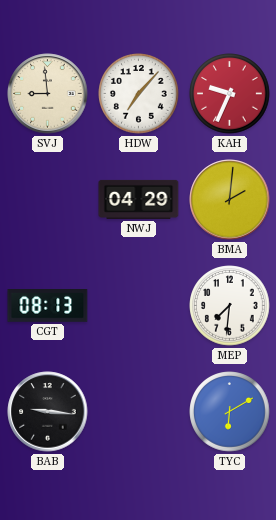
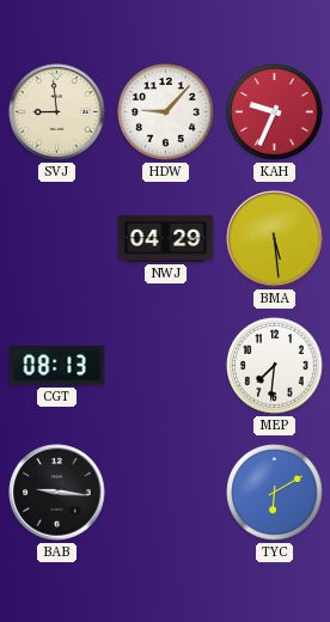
HDW: 7:07 -> 9:07 (166, 112)
BMA: 2:01 -> 5:29 (275, 239)
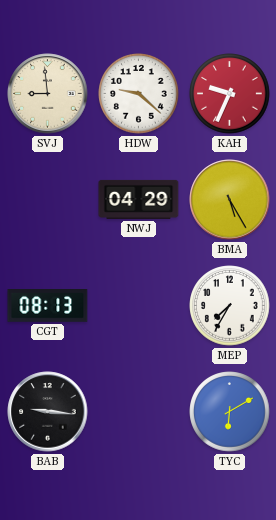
HDW: 9:07 -> 9:22 (139, 94)
BMA: 5:29 -> 5:25 (230, 200)
MEP: 7:31 -> 7:35 (230, 306)
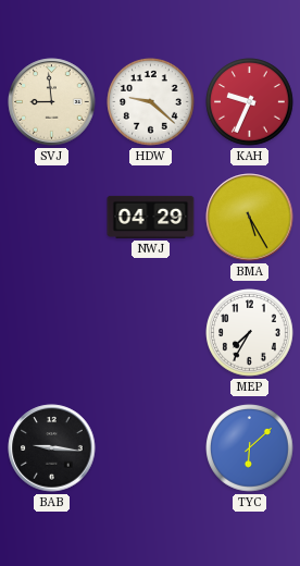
CGT: 08:13 -> none (48, 306)
TYC: 6:10 -> 6:08 (250, 448)
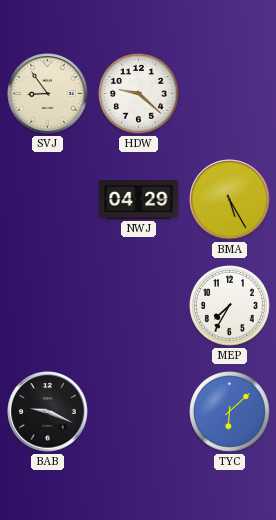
SVJ: 8:59 -> 8:54 (48, 94)
KAH: 9:34 -> none (250, 102)
BAB: 9:16 -> 9:19 (48, 412)
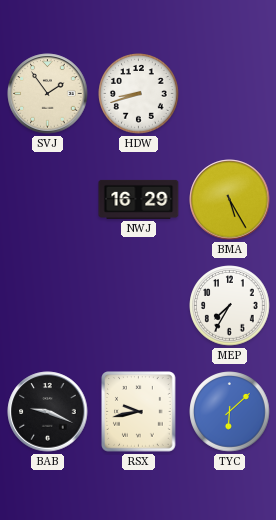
SVJ: 8:54 -> 1:54 (48, 94)
HDW: 9:22 -> 8:42 (139, 94)
NWJ: 04:29 -> 16:29 (139, 199)
RSX: none -> 9:43 (139, 412)
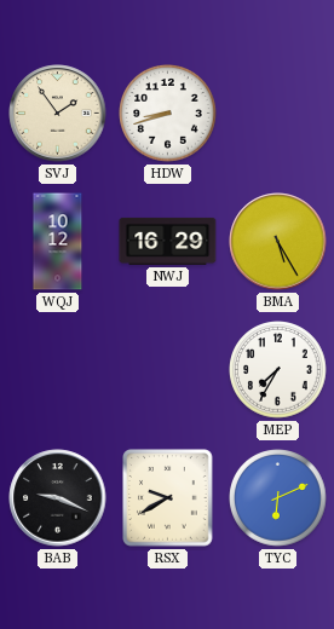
WQJ: none -> 10:12 (58, 242)
RSX: 9:43 -> 9:40 (168, 498)
TYC: 6:08 -> 6:11 (278, 498)
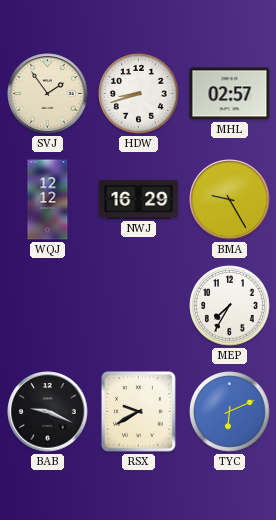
MHL: none -> 02:57 (230, 94)
WQJ: 10:12 -> 12:12 (48, 200)
BMA: 5:25 -> 9:25 (230, 200)
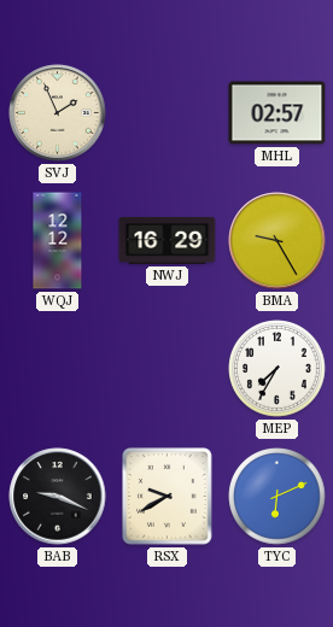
SVJ: 1:54 -> 1:56 (58, 113)
HDW: 8:42 -> none (139, 94)
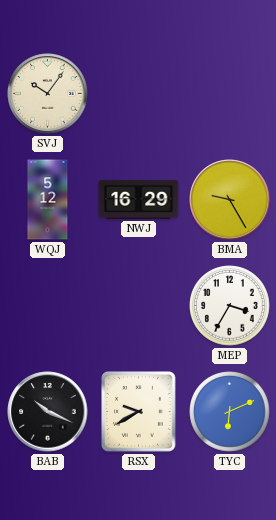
SVJ: 1:56 -> 10:06 (48, 94)
MHL: 02:57 -> none (277, 113)
WQJ: 12:12 -> 5:12 (48, 200)
MEP: 7:35 -> 3:35 (230, 306)
BAB: 9:19 -> 10:19 (48, 412)
